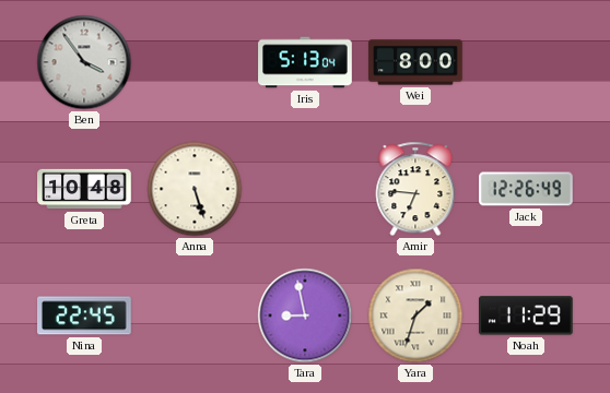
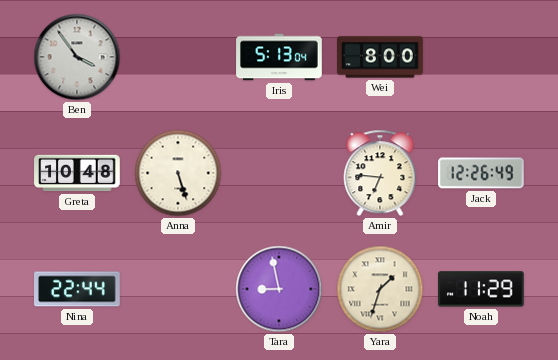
Nina: 22:45 -> 22:44 (77, 289)
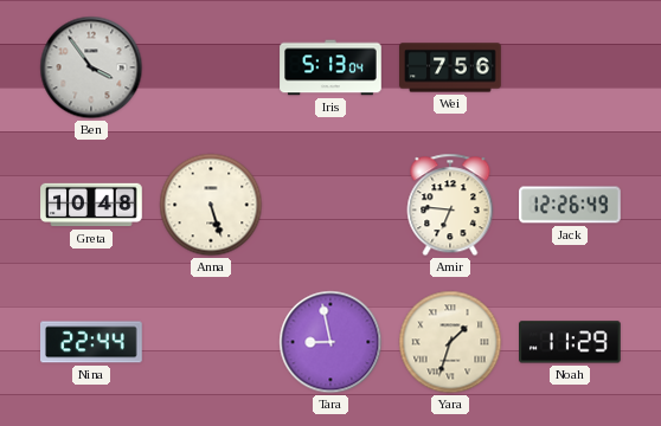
Wei: 8:00 -> 7:56 (450, 67)
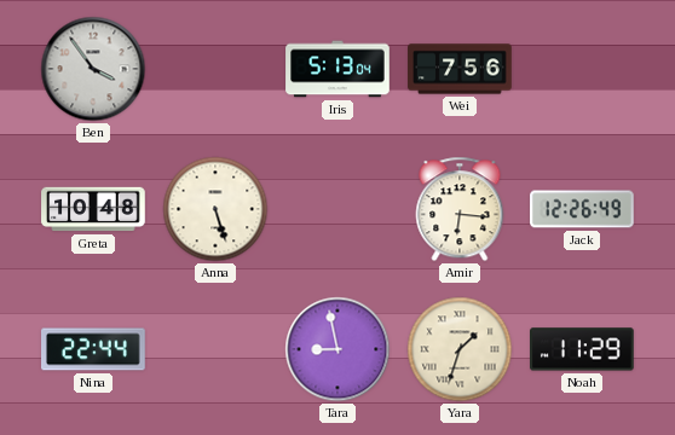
Amir: 6:46 -> 6:16 (460, 209)
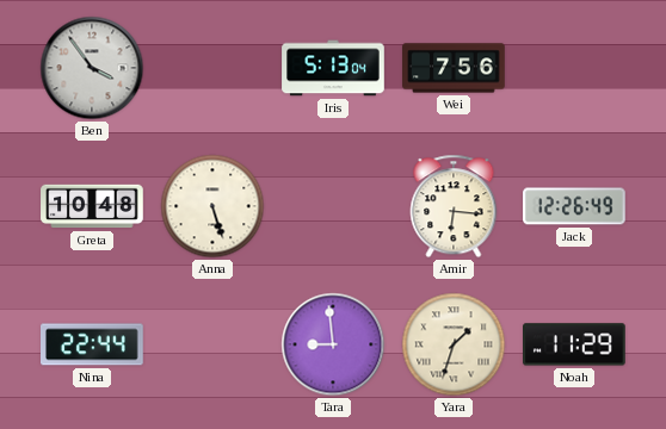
Tara: 8:58 -> 8:59 (333, 344)
